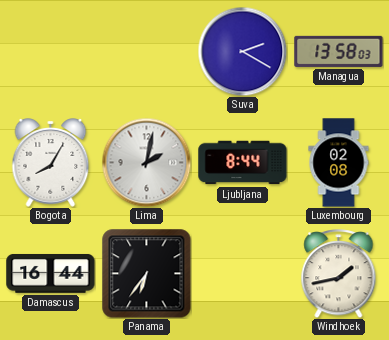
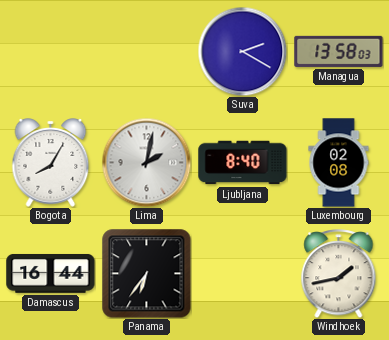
Ljubljana: 8:44 -> 8:40 (243, 163)
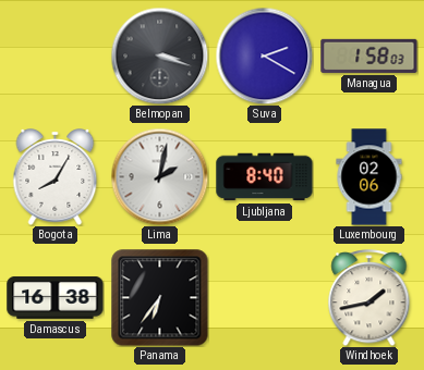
Belmopan: none -> 3:18 (159, 55)
Managua: 13:58 -> 1:58 (370, 55)
Luxembourg: 02:08 -> 02:06 (370, 177)
Damascus: 16:44 -> 16:38 (56, 297)
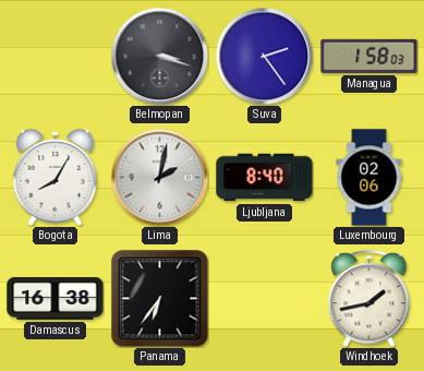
Suva: 2:20 -> 2:24 (264, 56)
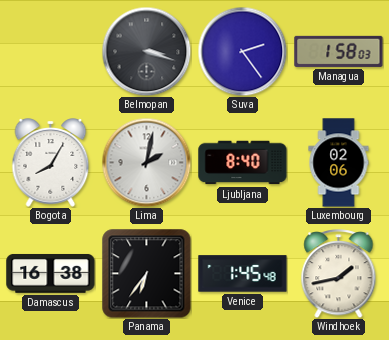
Venice: none -> 1:45 (243, 274)
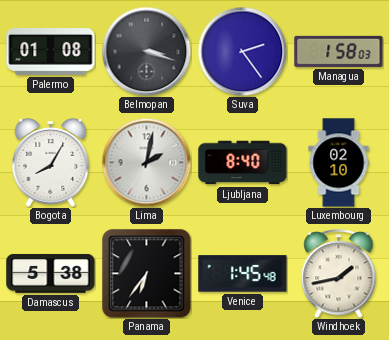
Palermo: none -> 01:08 (51, 52)
Luxembourg: 02:06 -> 02:10 (339, 163)
Damascus: 16:38 -> 5:38 (51, 273)
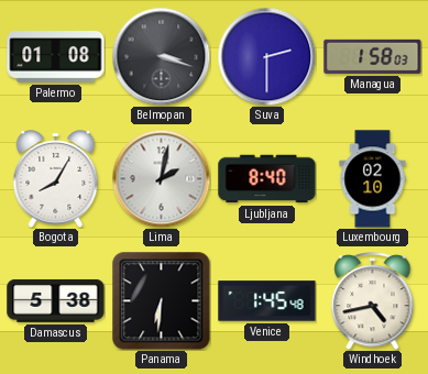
Suva: 2:24 -> 2:30 (266, 56)
Panama: 6:36 -> 6:31 (162, 301)
Windhoek: 1:43 -> 4:43 (373, 301)
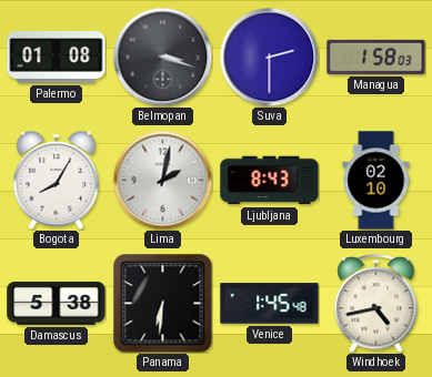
Ljubljana: 8:40 -> 8:43 (270, 181)
